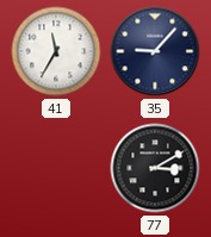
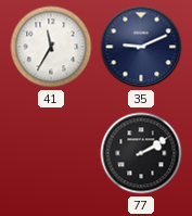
35: 9:07 -> 9:11 (141, 47)
77: 3:10 -> 2:10 (141, 153)
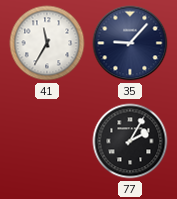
35: 9:11 -> 9:07 (130, 43)
77: 2:10 -> 2:05 (130, 141)
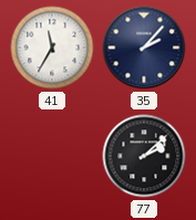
35: 9:07 -> 2:07 (144, 48)
77: 2:05 -> 2:08 (144, 156)
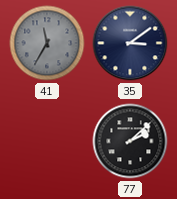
41 dial: white -> grey (47, 43)
35: 2:07 -> 3:09 (130, 43)
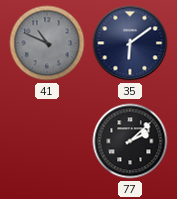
41: 11:35 -> 10:49 (47, 43)
35: 3:09 -> 6:09 (130, 43)
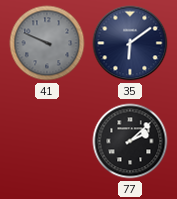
41: 10:49 -> 9:49 (47, 43)
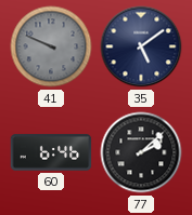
35: 6:09 -> 5:09 (141, 46)
60: none -> 6:46 (51, 152)
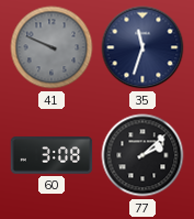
35: 5:09 -> 11:33 (142, 47)
60: 6:46 -> 3:08 (52, 155)
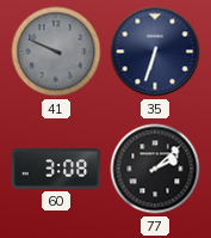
35: 11:33 -> 6:33 (155, 51)
